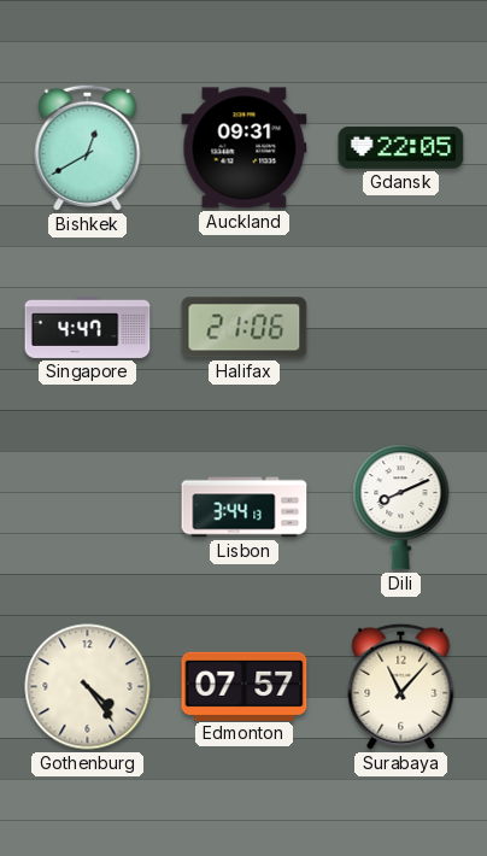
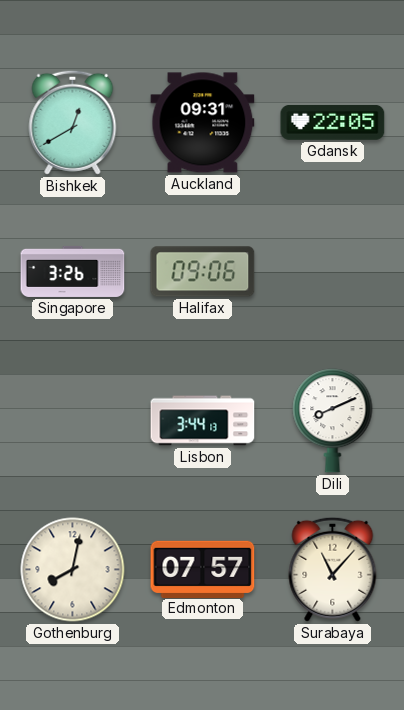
Singapore: 4:47 -> 3:26 (73, 271)
Halifax: 21:06 -> 09:06 (203, 272)
Gothenburg: 4:24 -> 8:02 (73, 570)
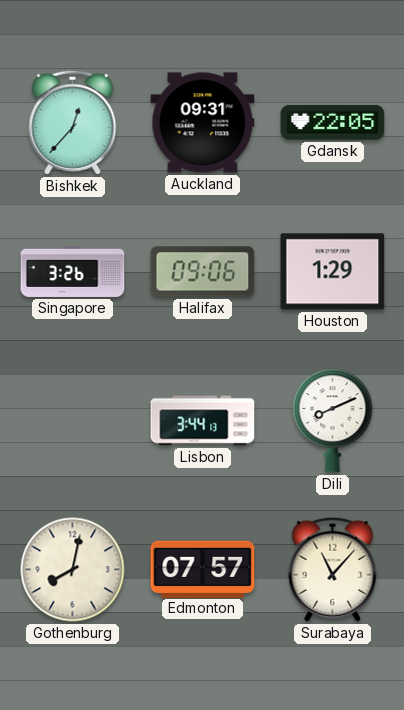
Bishkek: 12:40 -> 12:37 (73, 122)
Houston: none -> 1:29 (333, 272)
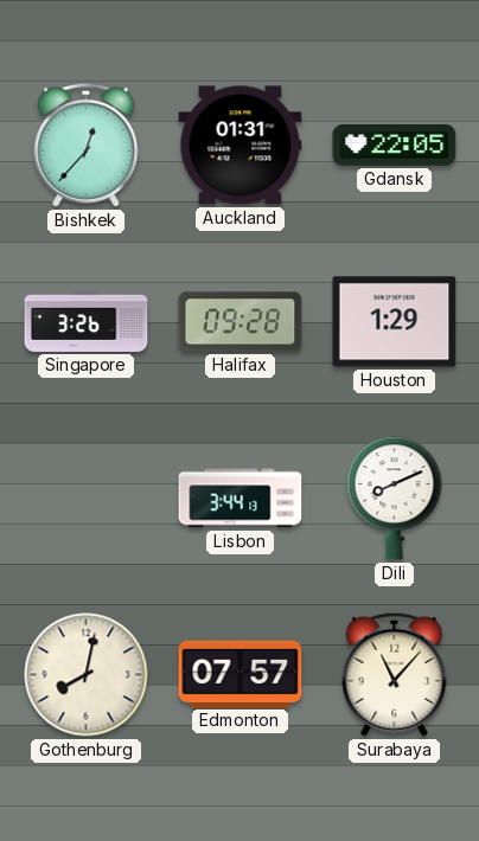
Auckland: 09:31 -> 01:31 (241, 146)
Halifax: 09:06 -> 09:28 (241, 322)
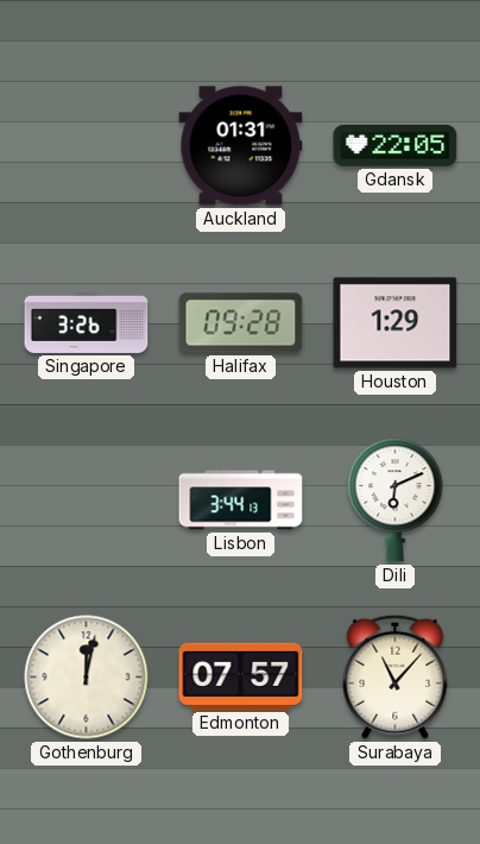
Bishkek: 12:37 -> none (87, 145)
Dili: 8:11 -> 6:11 (396, 500)
Gothenburg: 8:02 -> 12:02 (87, 678)
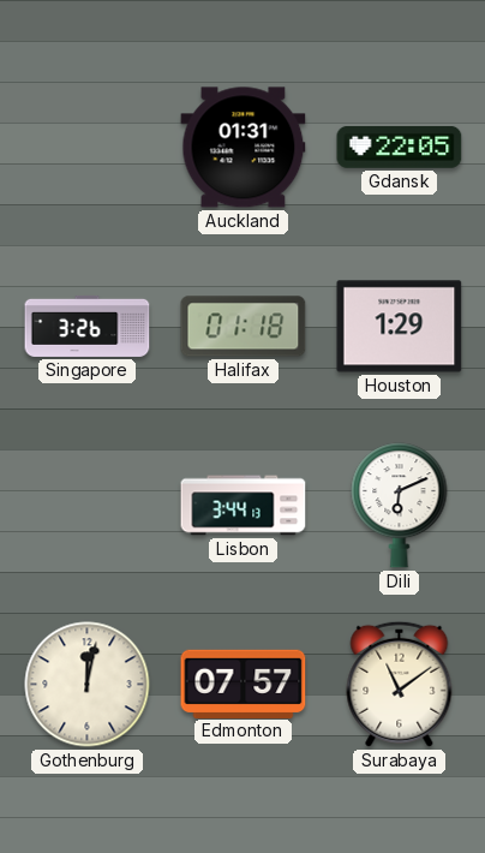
Halifax: 09:28 -> 01:18 (244, 327)
Surabaya: 11:07 -> 11:09 (400, 684)
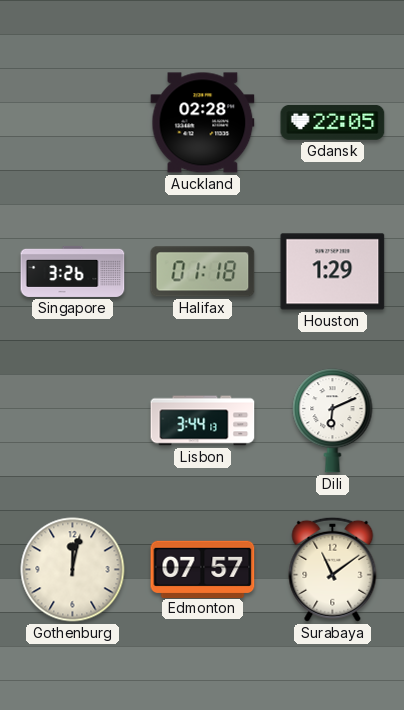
Auckland: 01:31 -> 02:28 (203, 123)
